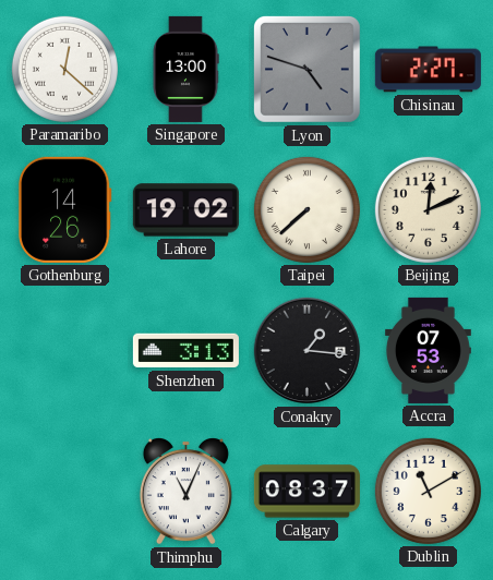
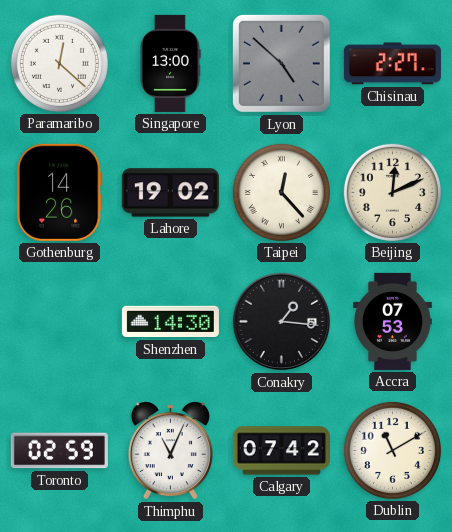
Lyon: 4:48 -> 4:52 (281, 63)
Taipei: 7:38 -> 12:23 (281, 192)
Shenzhen: 3:13 -> 14:30 (170, 322)
Toronto: none -> 02:59 (59, 451)
Calgary: 08:37 -> 07:42 (281, 451)
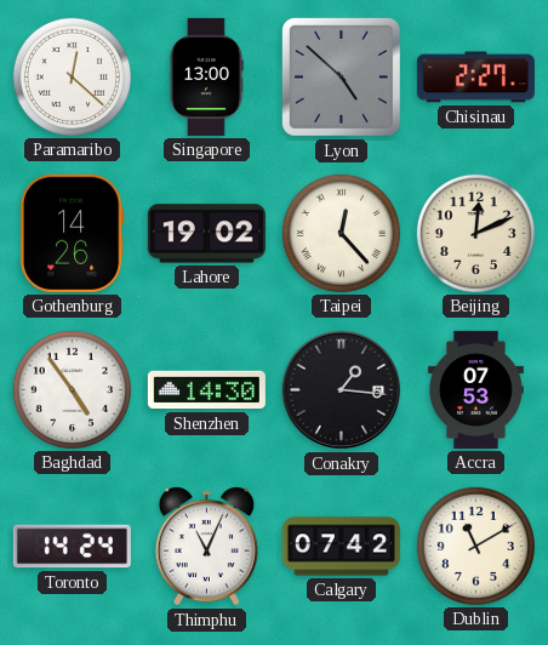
Baghdad: none -> 4:54 (72, 389)
Toronto: 02:59 -> 14:24 (72, 547)
